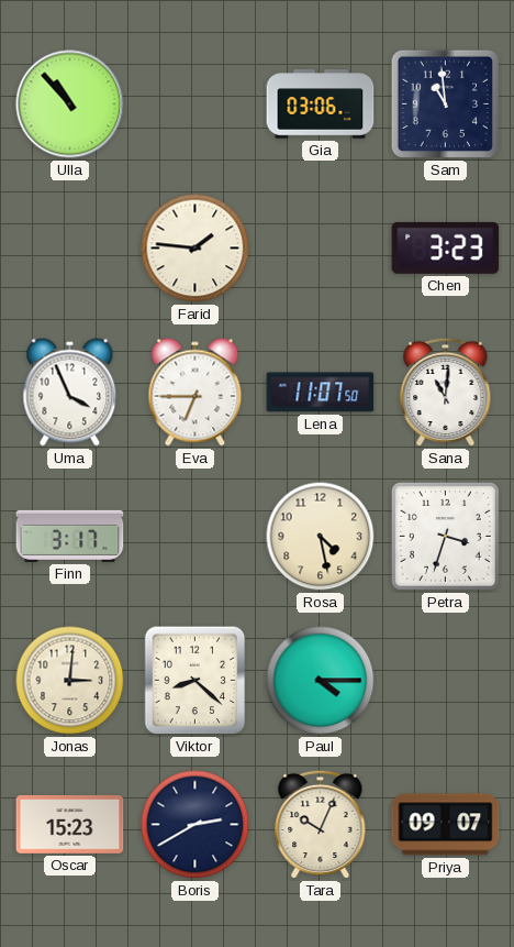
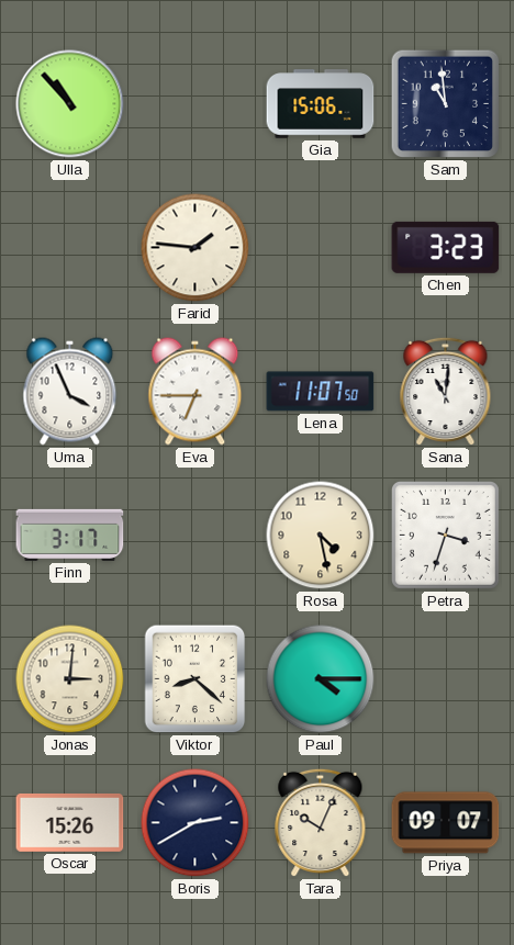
Gia: 03:06 -> 15:06 (321, 104)
Oscar: 15:23 -> 15:26 (70, 822)
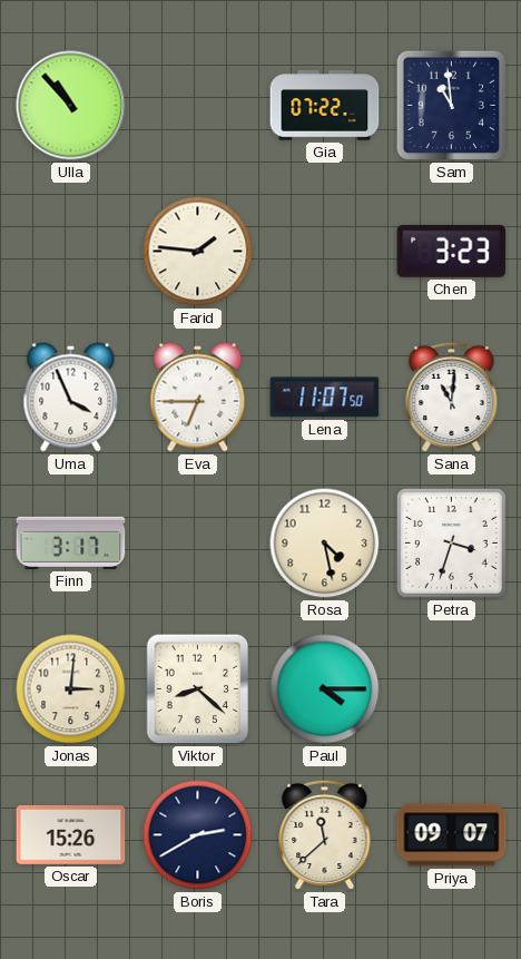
Gia: 15:06 -> 07:22 (325, 106)
Tara: 10:04 -> 11:38 (325, 835)
